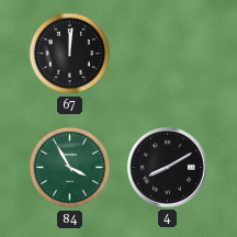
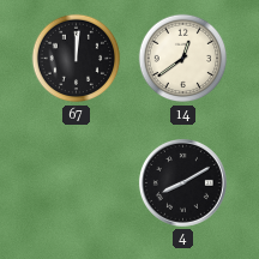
14: none -> 12:39 (183, 59)
84: 3:55 -> none (70, 168)
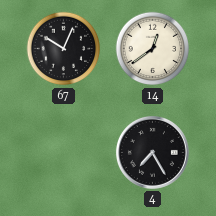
67: 12:01 -> 10:04 (64, 49)
4: 8:10 -> 7:25 (152, 152)
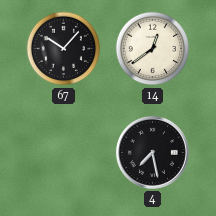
67: 10:04 -> 10:07 (64, 49)
4: 7:25 -> 7:28 (152, 152)
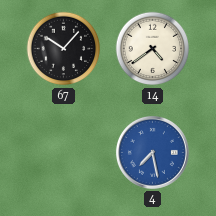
14: 12:39 -> 4:39 (153, 49)
4 dial: black -> blue (152, 152)
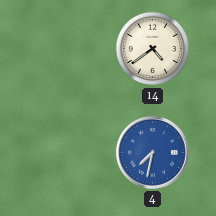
67: 10:07 -> none (64, 49)
4: 7:28 -> 7:32 (152, 152)
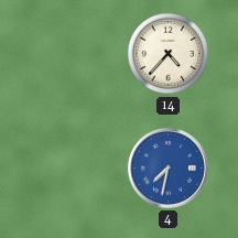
14: 4:39 -> 4:37 (169, 54)
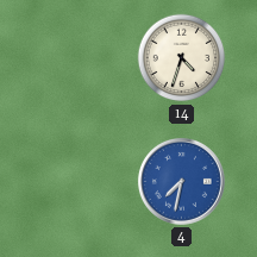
14: 4:37 -> 4:33 (182, 58)
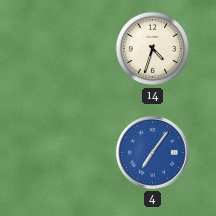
4: 7:32 -> 7:06 (152, 152)
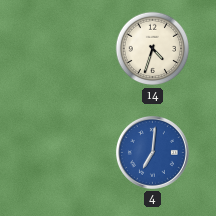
4: 7:06 -> 7:01 (152, 152)
